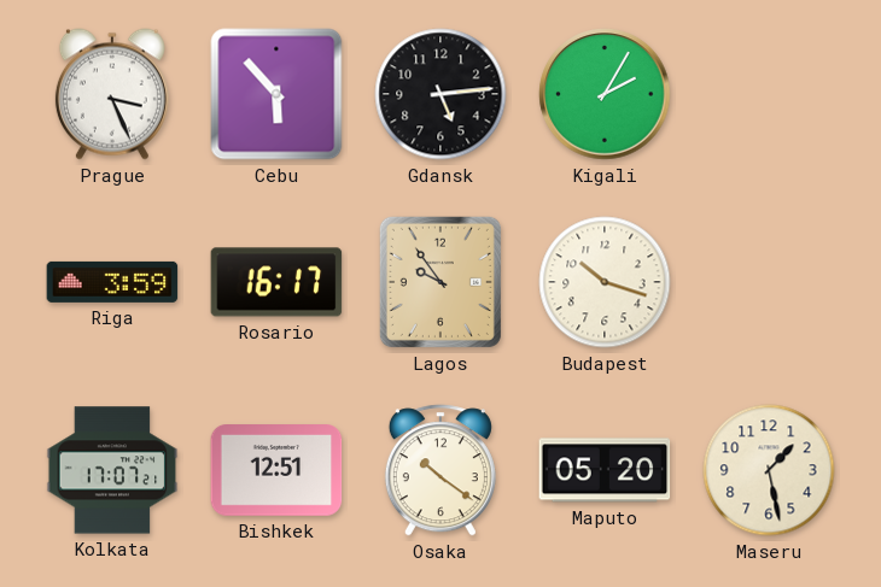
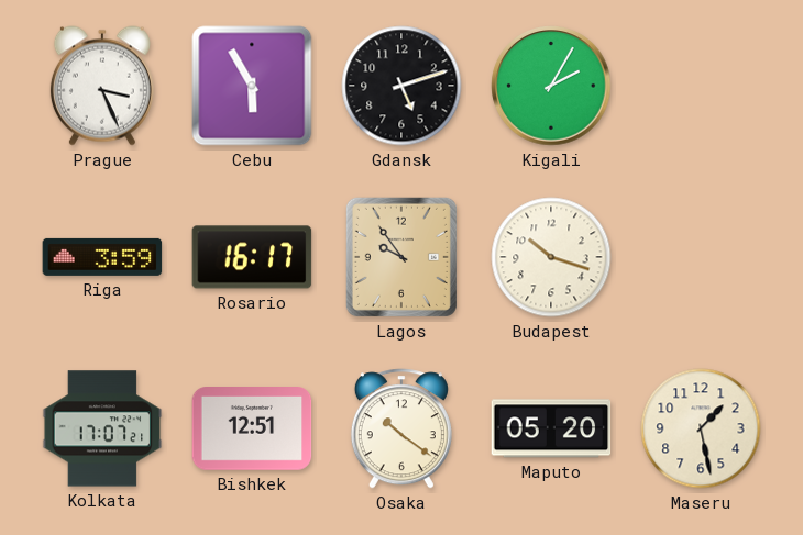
Cebu: 5:53 -> 5:55 (252, 86)
Gdansk: 5:14 -> 5:12 (402, 86)
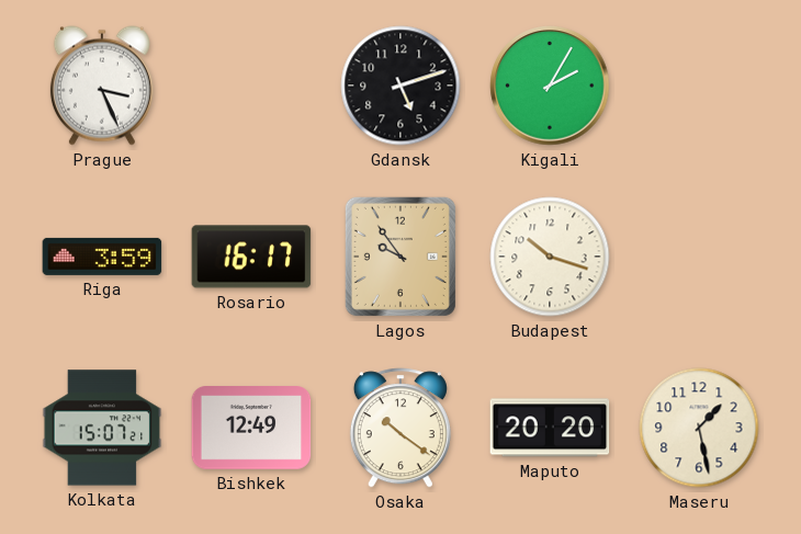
Cebu: 5:55 -> none (252, 86)
Kolkata: 17:07 -> 15:07 (102, 428)
Bishkek: 12:51 -> 12:49 (251, 428)
Maputo: 05:20 -> 20:20 (550, 428)
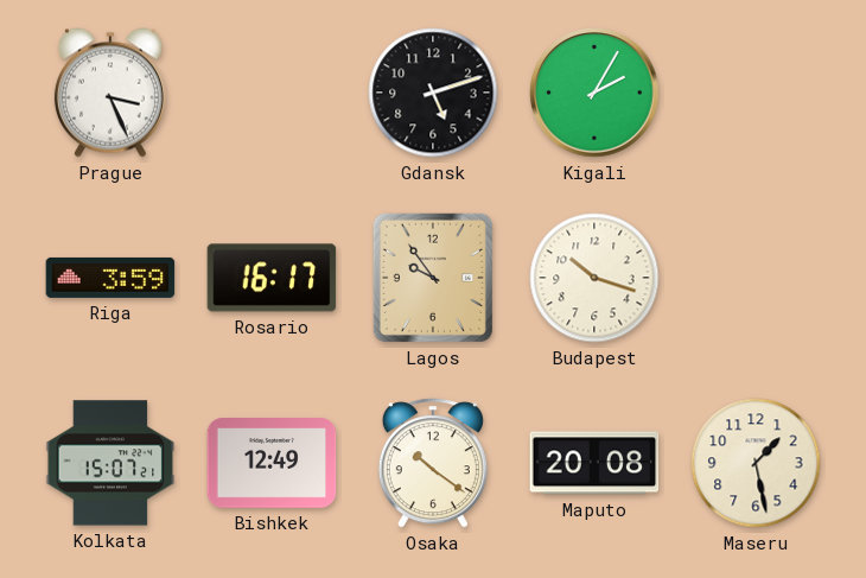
Maputo: 20:20 -> 20:08 (594, 463)
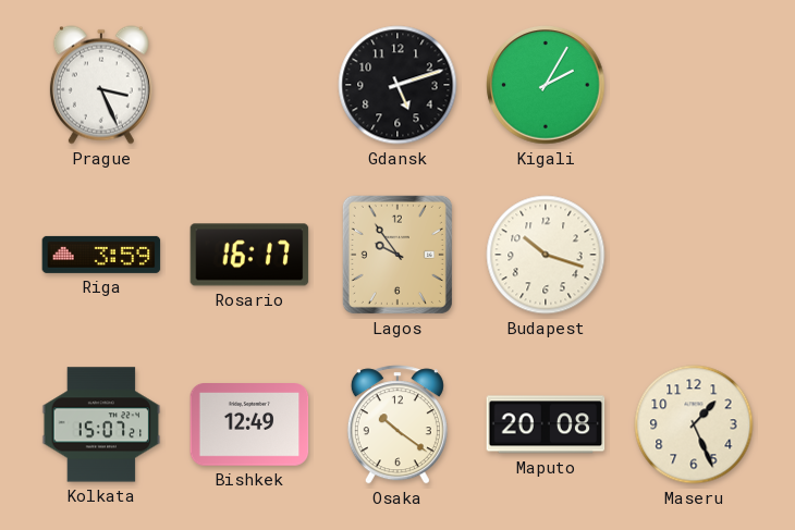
Maseru: 1:28 -> 1:26 (694, 424)
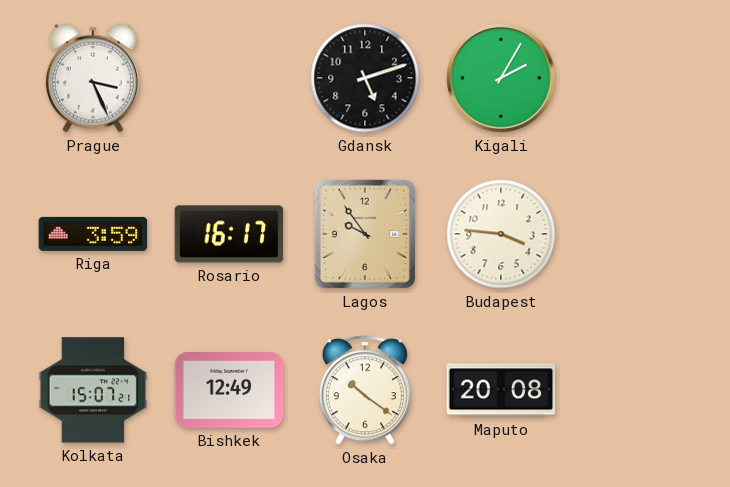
Budapest: 10:18 -> 3:46 (501, 234)
Maseru: 1:26 -> none (694, 424)
